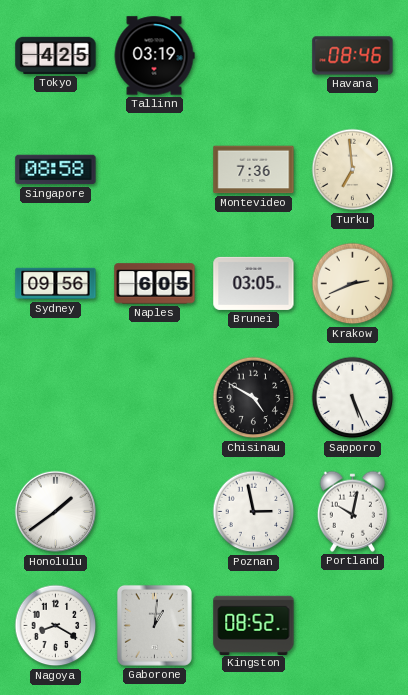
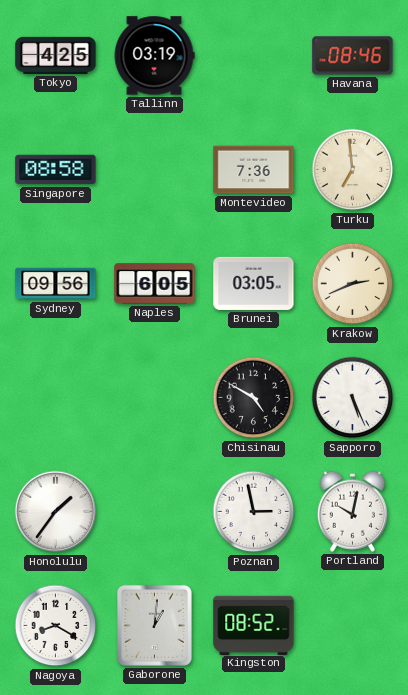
Honolulu: 1:39 -> 1:36 (56, 512)
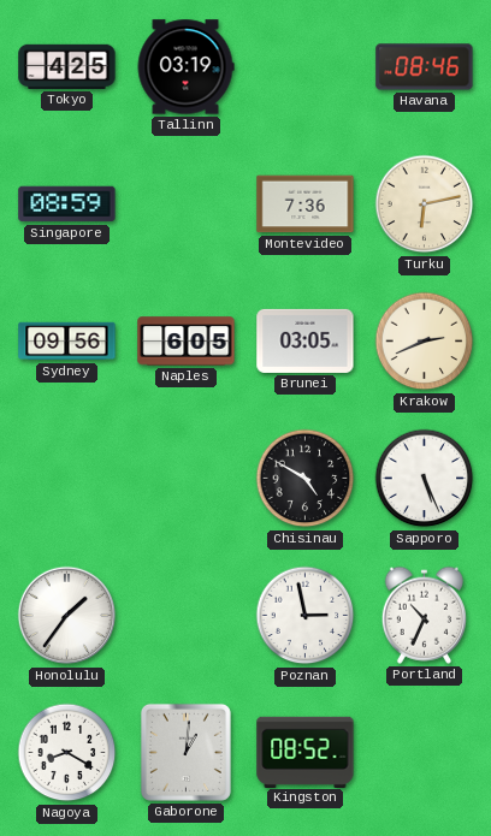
Singapore: 08:58 -> 08:59 (67, 204)
Turku: 6:59 -> 6:13 (425, 204)
Portland: 10:02 -> 10:34 (424, 615)
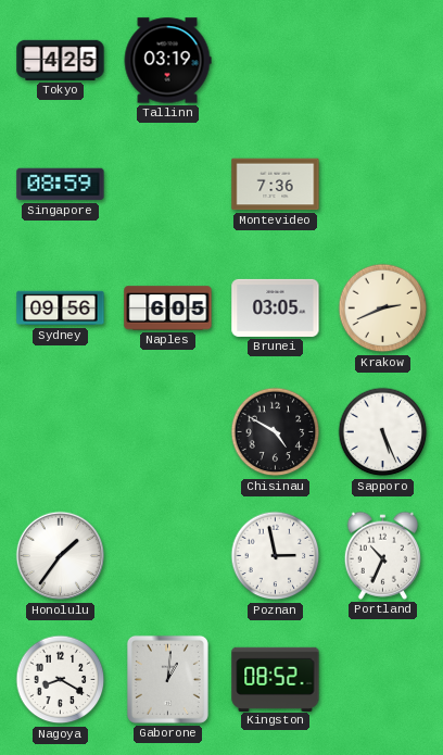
Havana: 08:46 -> none (425, 67)
Turku: 6:13 -> none (425, 204)
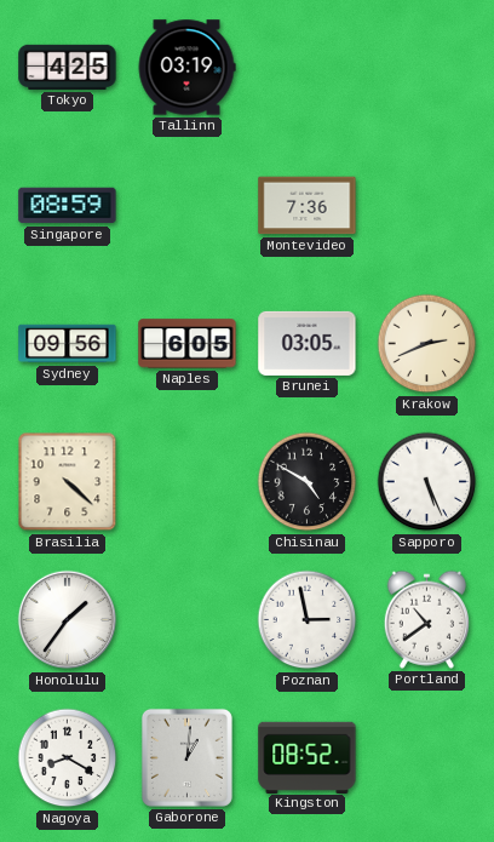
Brasilia: none -> 4:22 (68, 482)
Portland: 10:34 -> 10:39 (426, 619)
